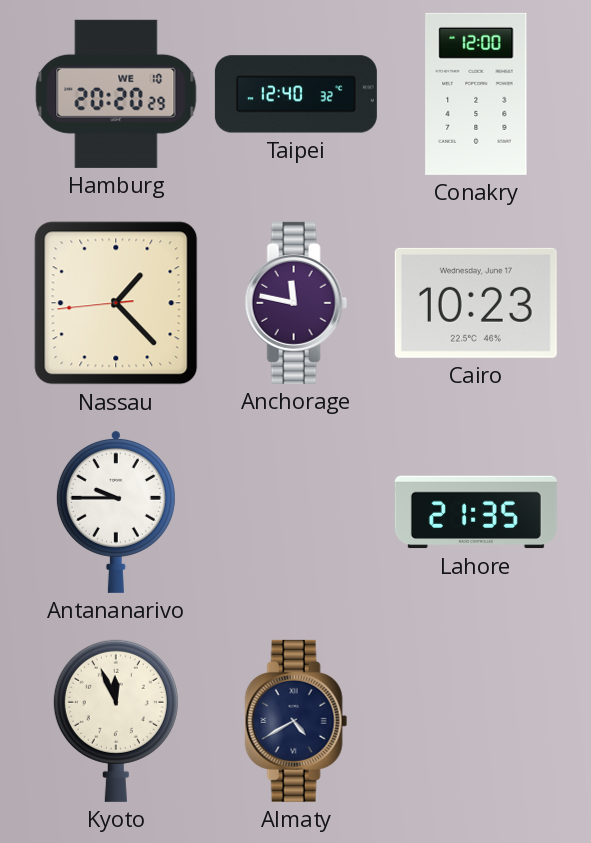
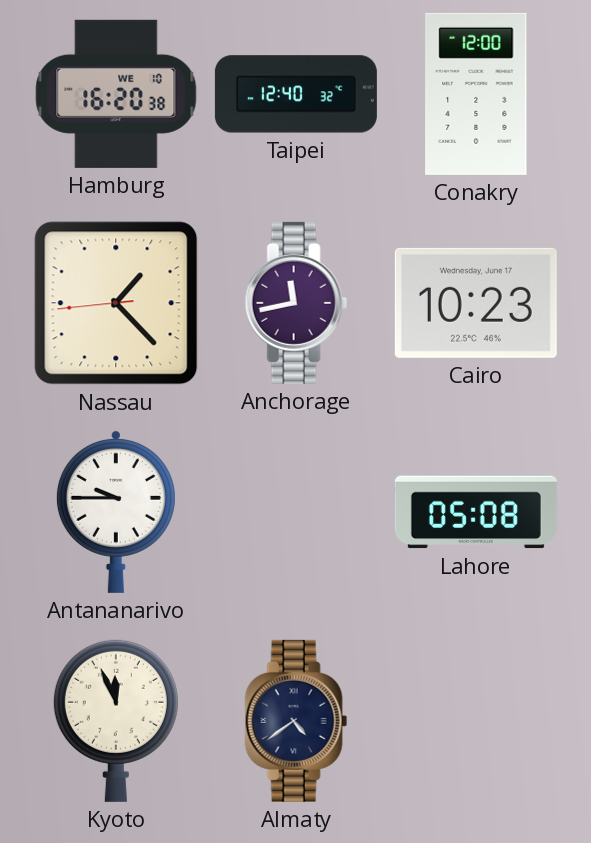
Hamburg: 20:20 -> 16:20 (116, 94)
Anchorage: 11:47 -> 11:43 (296, 303)
Lahore: 21:35 -> 05:08 (476, 512)
Almaty: 4:40 -> 4:39 (296, 721)
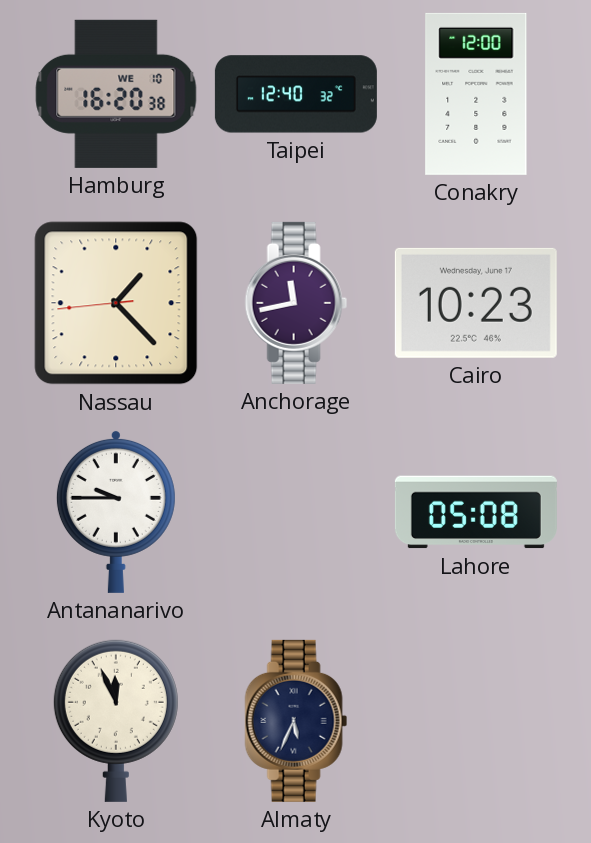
Almaty: 4:39 -> 5:34 (296, 721)
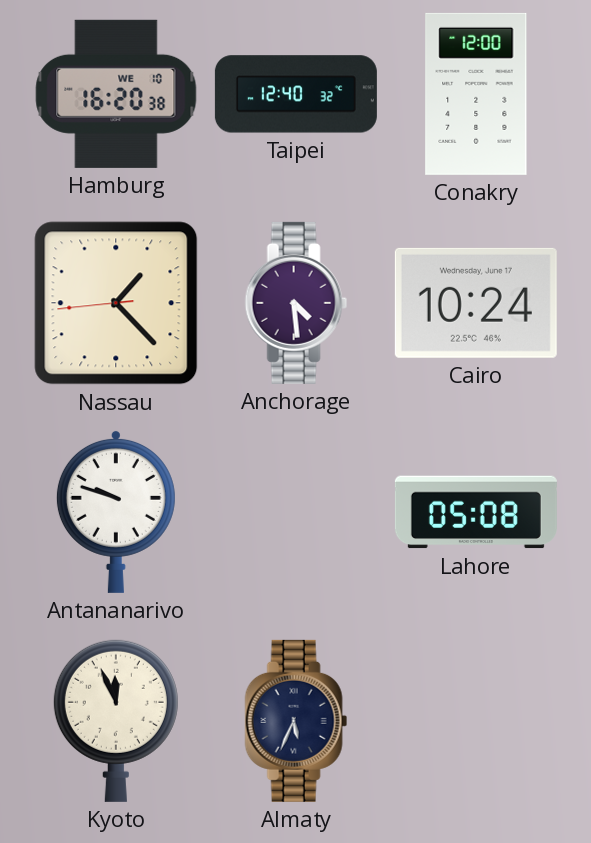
Anchorage: 11:43 -> 4:29 (296, 303)
Cairo: 10:23 -> 10:24 (476, 303)
Antananarivo: 9:45 -> 9:48 (116, 511)
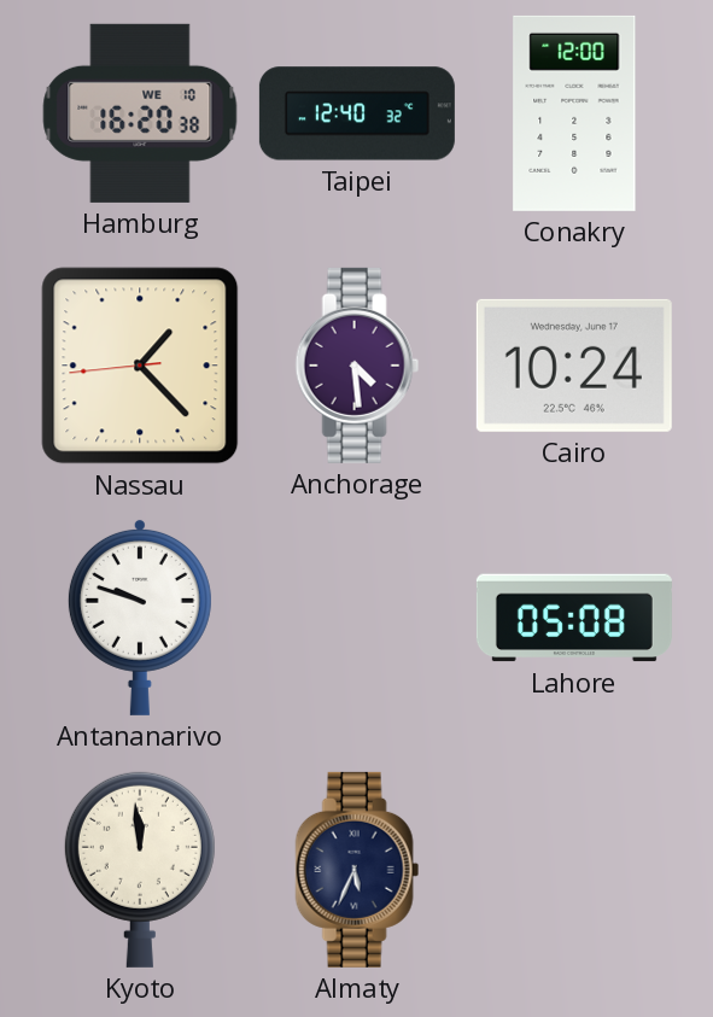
Kyoto: 11:56 -> 11:59 (140, 870)
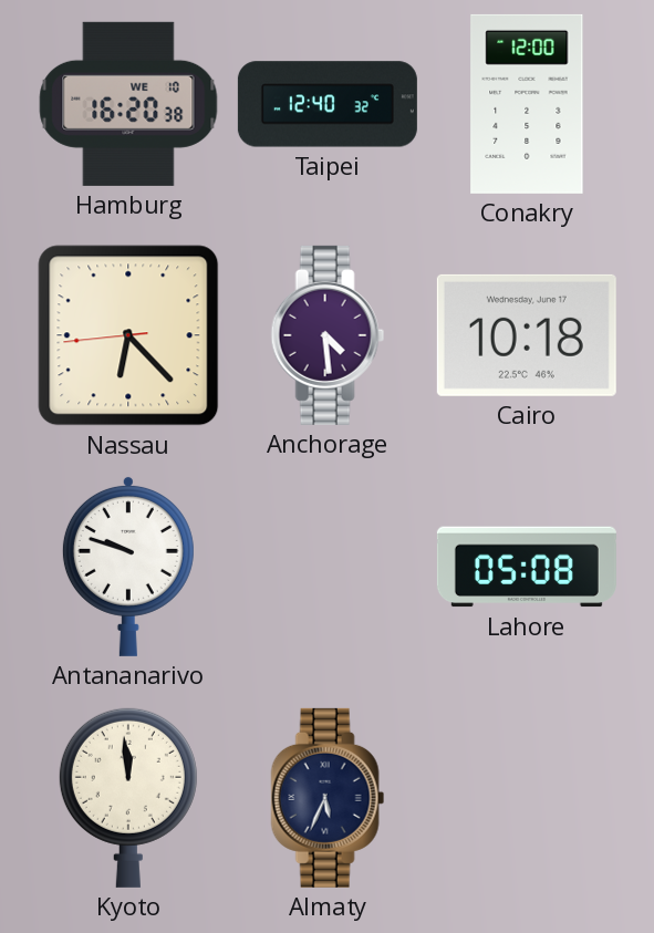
Nassau: 1:22 -> 6:22 (128, 335)
Cairo: 10:24 -> 10:18 (527, 335)
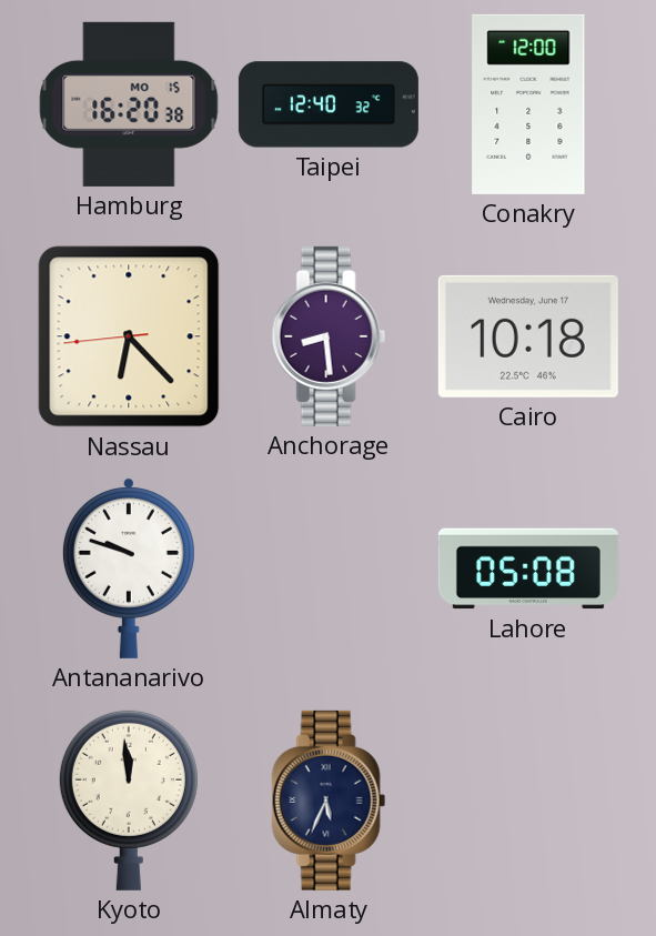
Hamburg date: WE 10 -> MO 15 (129, 104)
Anchorage: 4:29 -> 8:29 (329, 336)
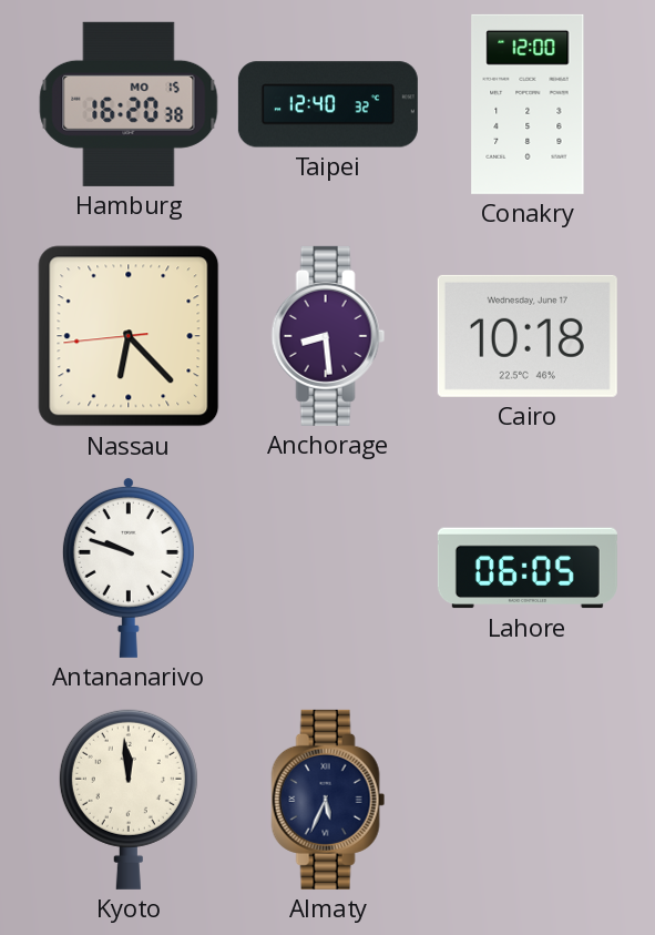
Lahore: 05:08 -> 06:05 (528, 568)
